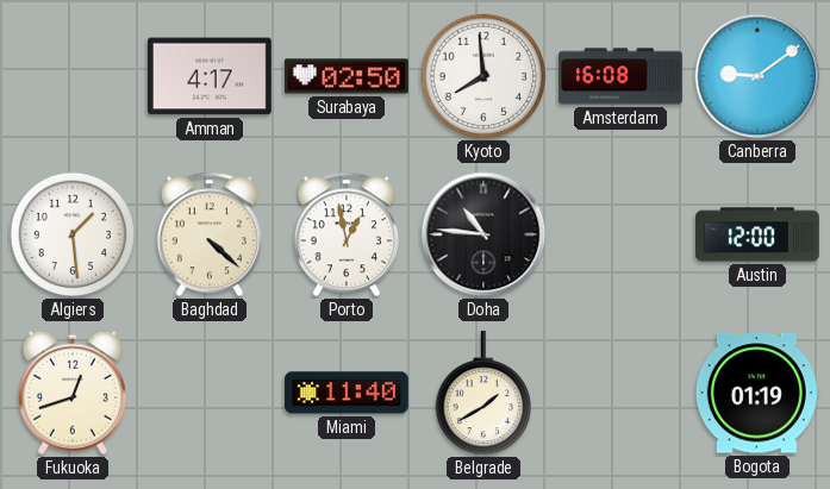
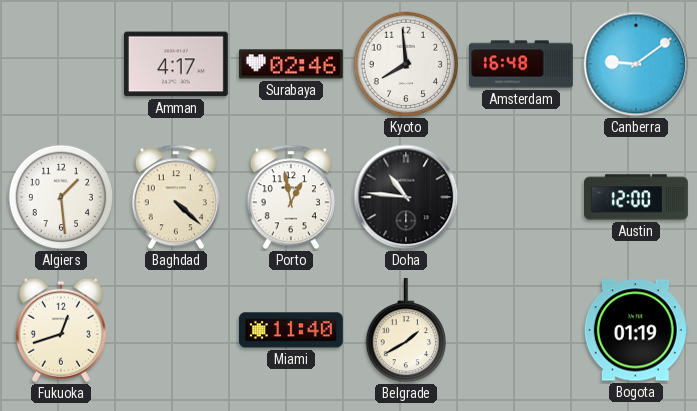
Surabaya: 02:50 -> 02:46 (291, 64)
Amsterdam: 16:08 -> 16:48 (522, 64)
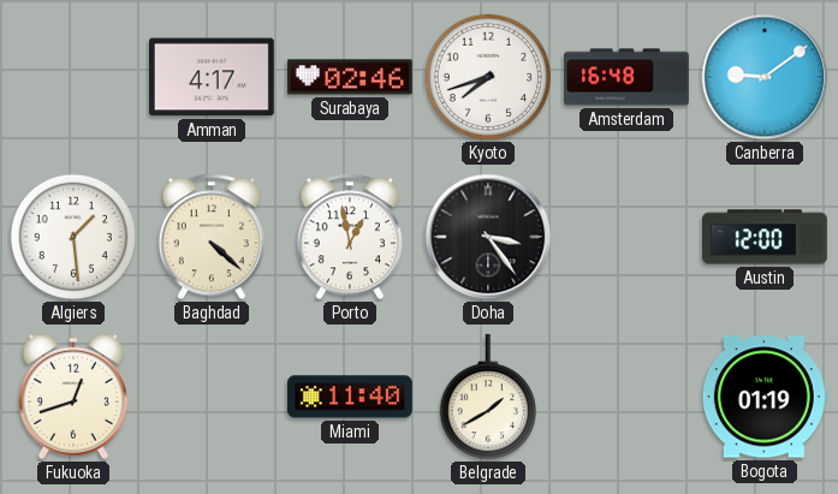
Kyoto: 7:59 -> 7:42 (488, 77)
Doha: 10:46 -> 3:24 (488, 237)
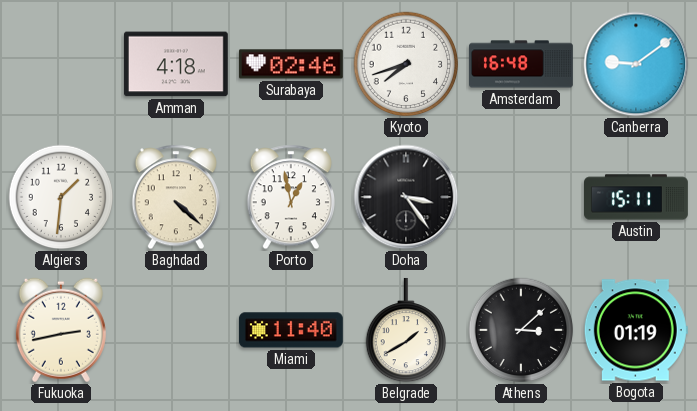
Amman: 4:17 -> 4:18 (176, 64)
Algiers: 1:29 -> 1:31 (61, 197)
Austin: 12:00 -> 15:11 (637, 197)
Fukuoka: 12:42 -> 2:43 (61, 330)
Athens: none -> 3:08 (521, 330)
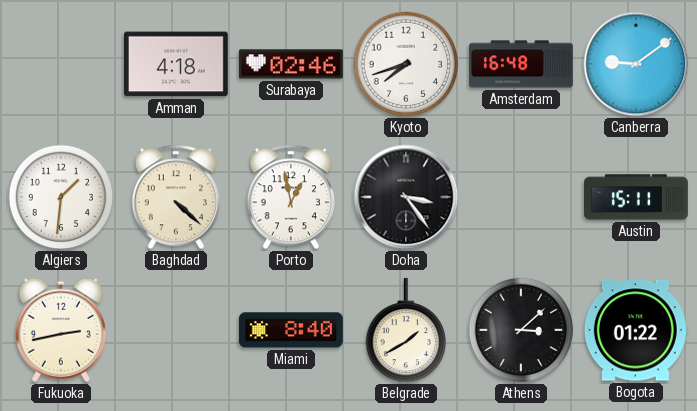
Miami: 11:40 -> 8:40 (291, 330)
Bogota: 01:19 -> 01:22 (636, 330)
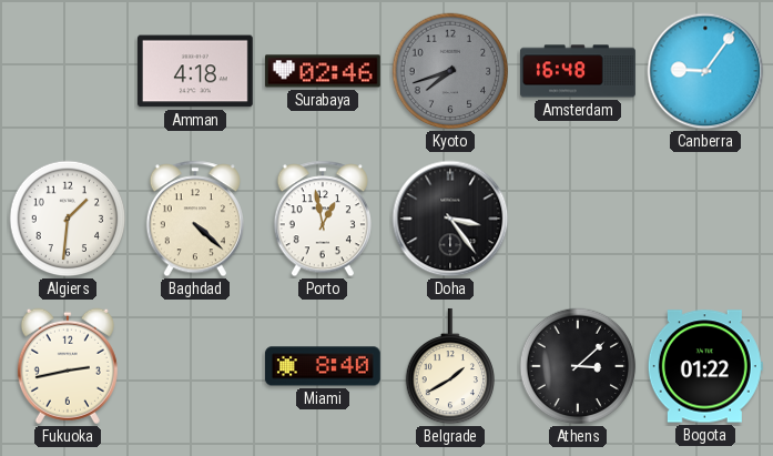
Kyoto dial: white -> grey (450, 71)
Canberra: 9:09 -> 9:06 (705, 71)
Austin: 15:11 -> none (637, 197)
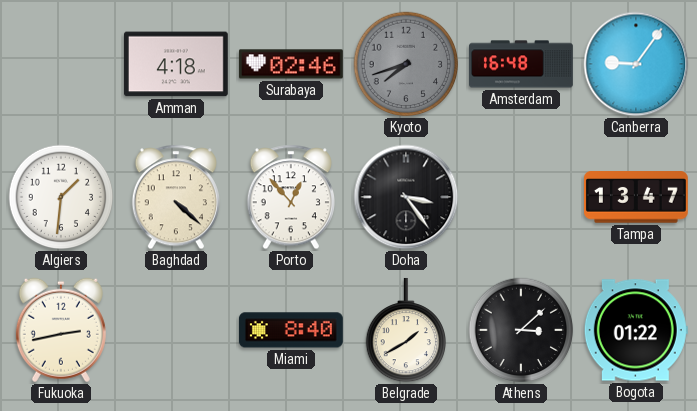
Porto: 12:58 -> 12:53 (291, 197)
Tampa: none -> 13:47 (636, 197)
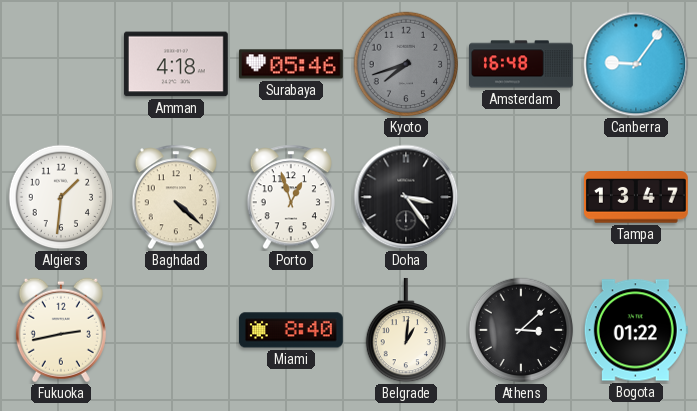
Surabaya: 02:46 -> 05:46 (291, 64)
Porto: 12:53 -> 12:57 (291, 197)
Belgrade: 1:40 -> 1:01 (405, 330)
